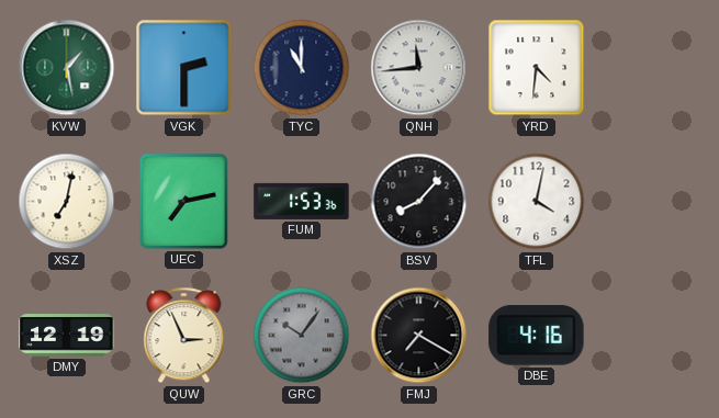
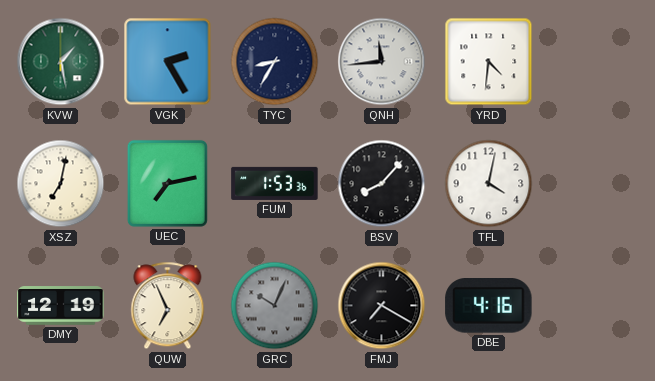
VGK: 2:30 -> 2:25 (168, 62)
TYC: 11:00 -> 8:35 (275, 62)
QUW: 2:56 -> 6:56 (168, 306)
GRC: 10:06 -> 10:04 (275, 306)
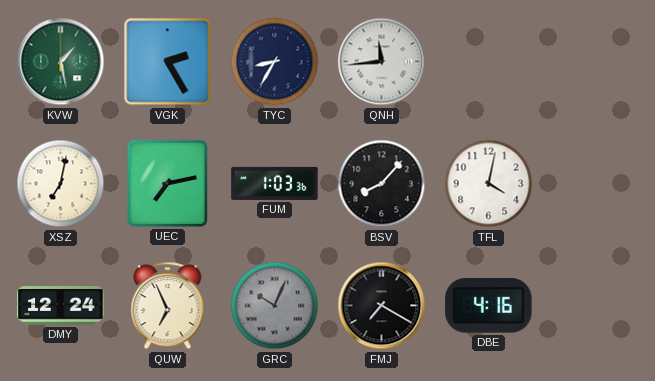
YRD: 4:31 -> none (489, 62)
FUM: 1:53 -> 1:03 (275, 183)
DMY: 12:19 -> 12:24 (61, 306)
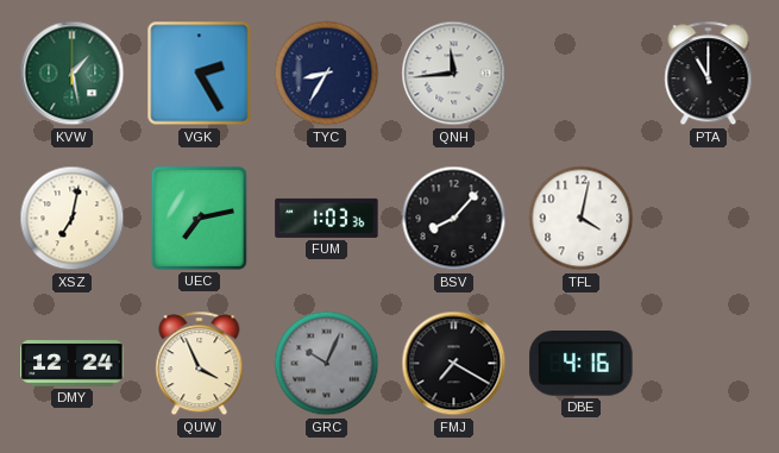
PTA: none -> 11:00 (709, 74)
QUW: 6:56 -> 3:56 (200, 364)
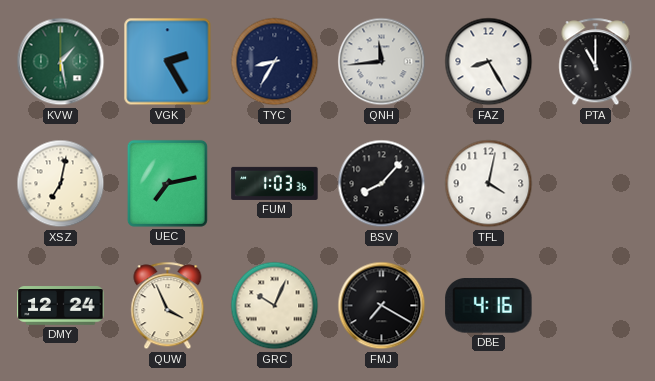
FAZ: none -> 8:25 (489, 62)
GRC dial: grey -> cream (275, 306)
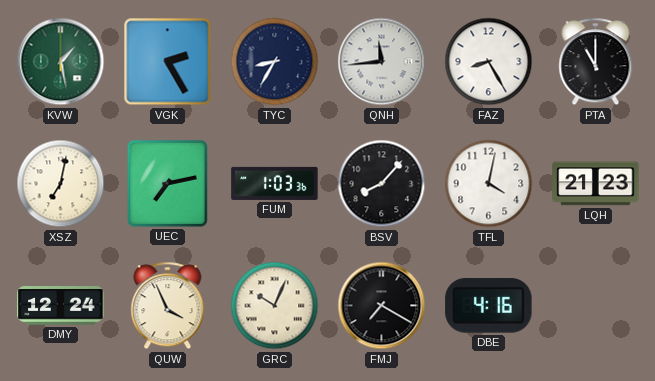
LQH: none -> 21:23 (596, 184)
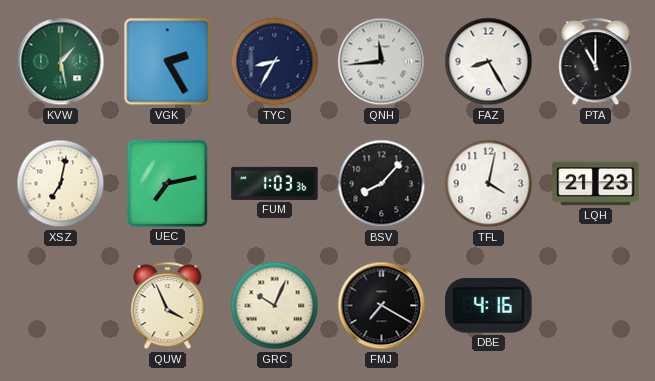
DMY: 12:24 -> none (61, 306)
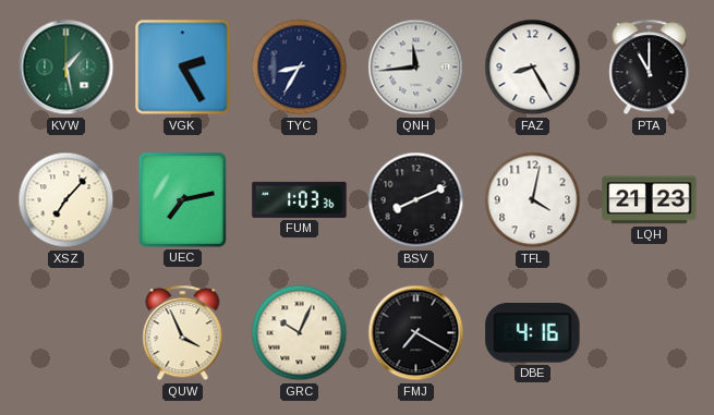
XSZ: 7:02 -> 7:07 (66, 200)
BSV: 8:07 -> 8:11 (416, 200)
